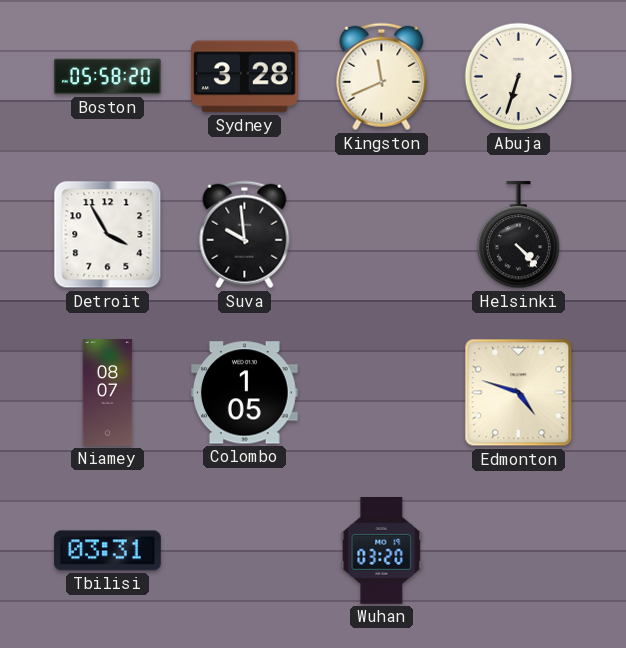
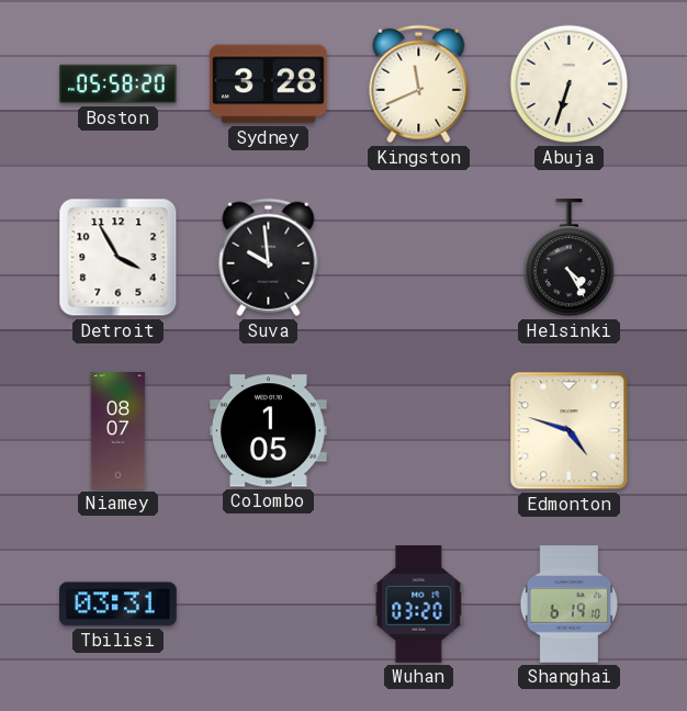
Helsinki: 4:23 -> 4:25 (570, 258)
Shanghai: none -> 6:19 (570, 605)
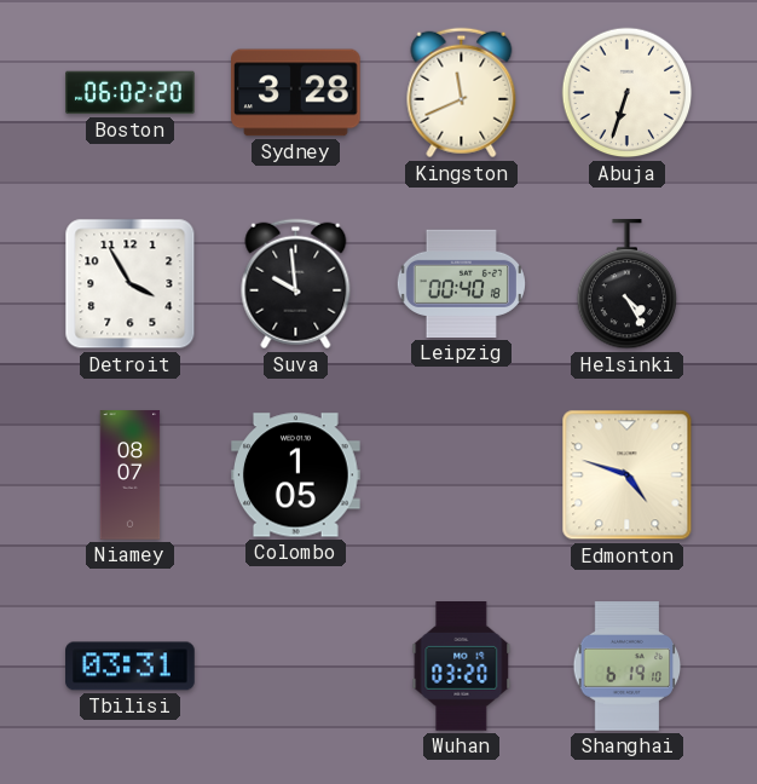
Boston: 05:58 -> 06:02 (131, 93)
Leipzig: none -> 00:40 (461, 283)
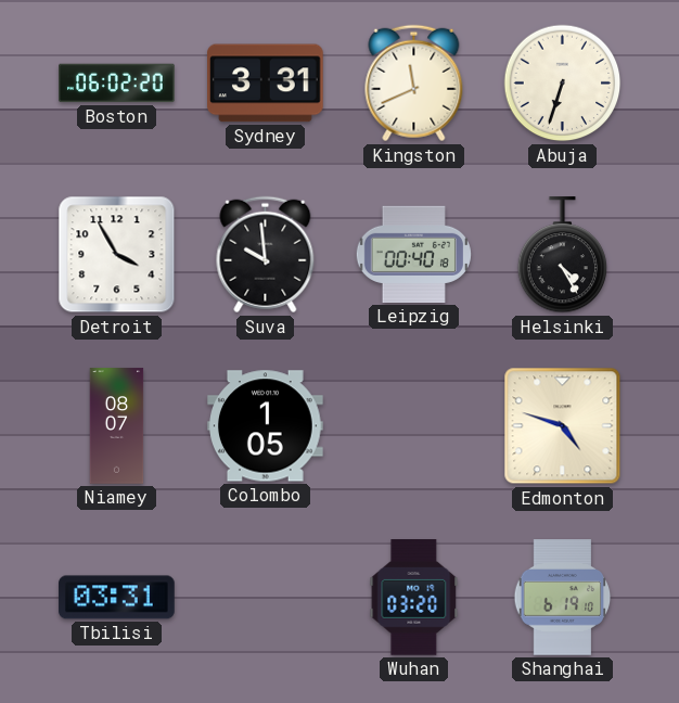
Sydney: 3:28 -> 3:31 (266, 84)
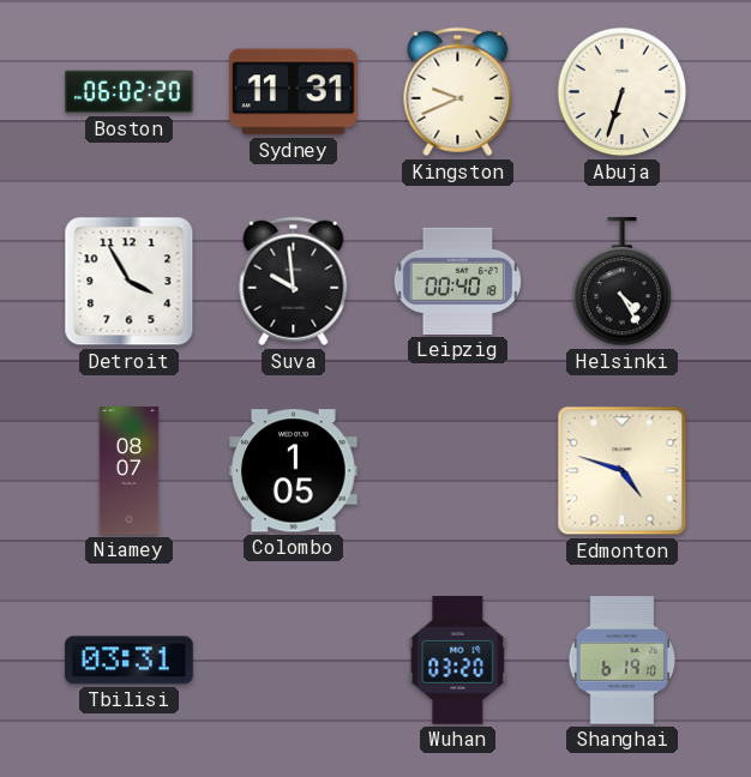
Sydney: 3:31 -> 11:31 (294, 92)
Kingston: 11:41 -> 9:41 (458, 92)
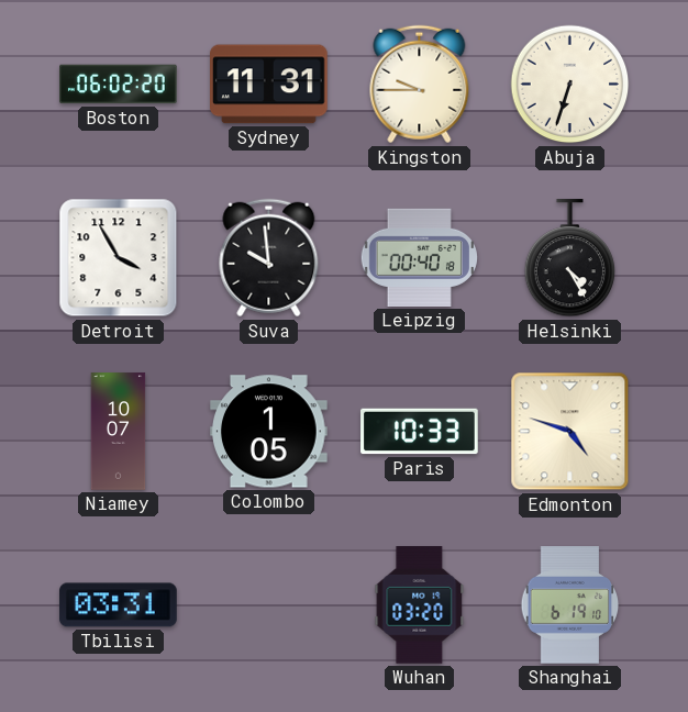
Kingston: 9:41 -> 9:45 (420, 85)
Niamey: 08:07 -> 10:07 (119, 432)
Paris: none -> 10:33 (420, 432)
